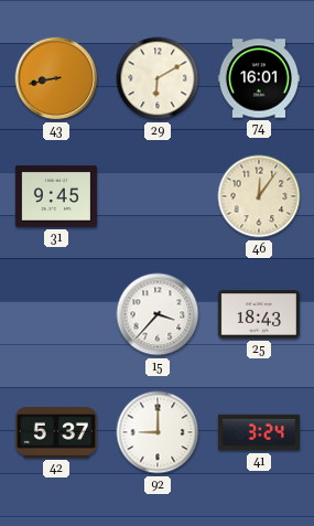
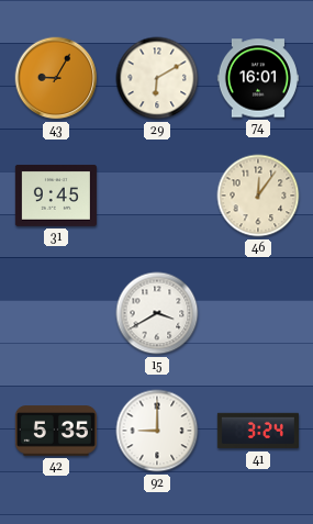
43: 8:43 -> 9:05 (56, 78)
15: 3:37 -> 3:40 (157, 313)
25: 18:43 -> none (259, 314)
42: 5:37 -> 5:35 (56, 431)
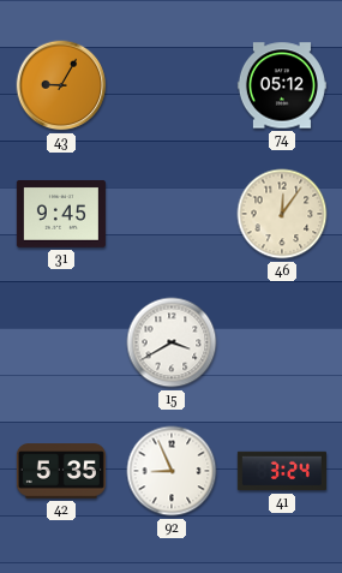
29: 6:10 -> none (157, 78)
74: 16:01 -> 05:12 (282, 85)
92: 9:00 -> 8:56 (172, 471)
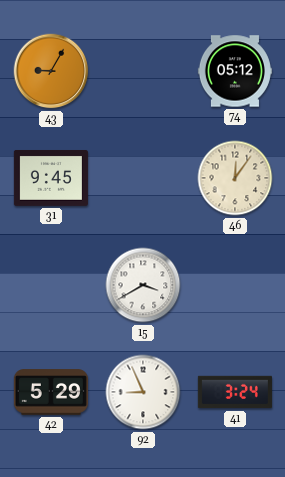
42: 5:35 -> 5:29 (51, 392)
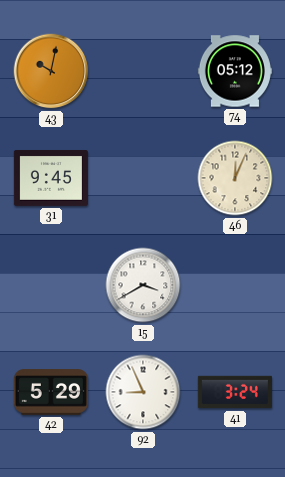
43: 9:05 -> 10:02 (51, 71)
46: 12:06 -> 12:04 (235, 178)
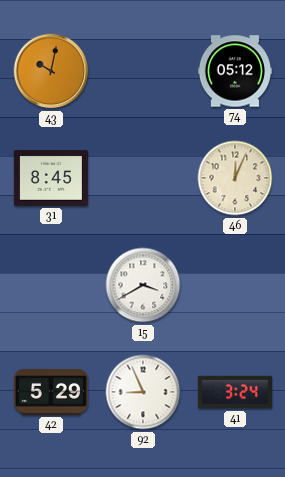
31: 9:45 -> 8:45 (51, 178)
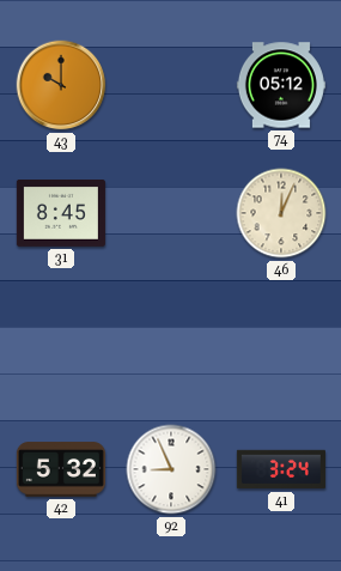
43: 10:02 -> 10:00 (61, 85)
15: 3:40 -> none (143, 285)
42: 5:29 -> 5:32 (61, 469)
